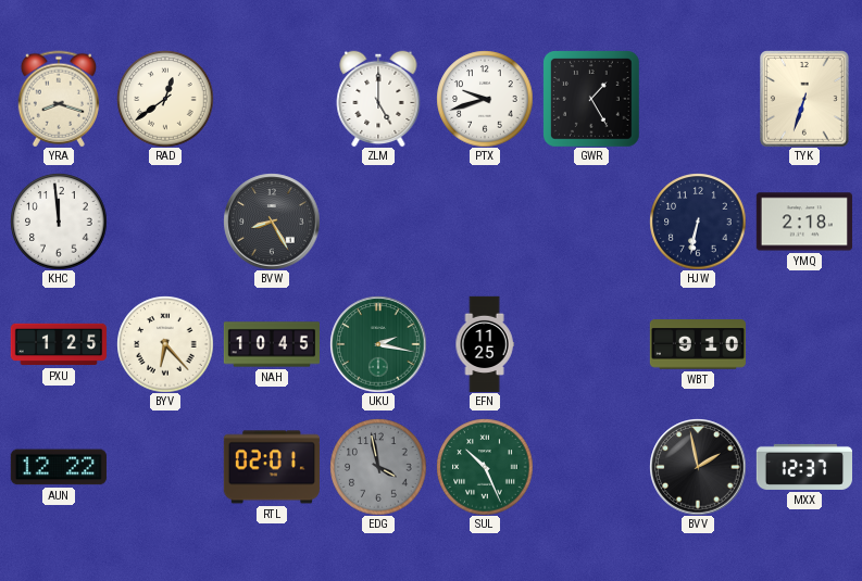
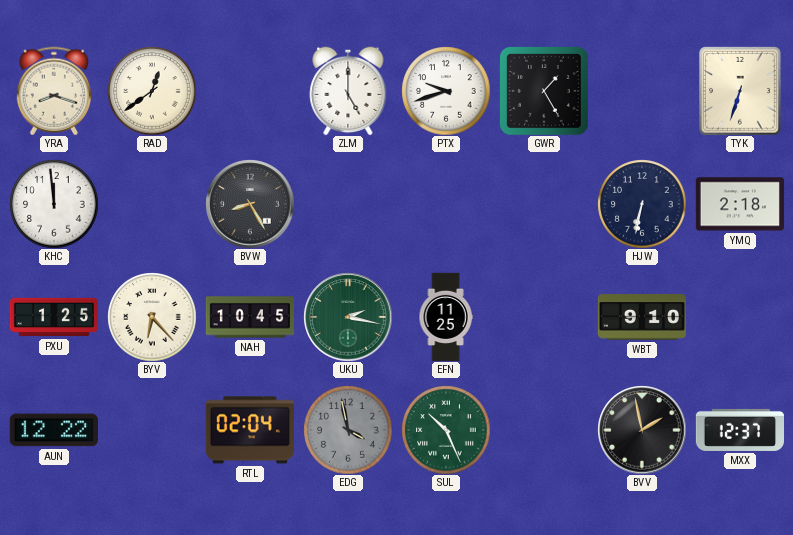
RTL: 02:01 -> 02:04 (250, 430)
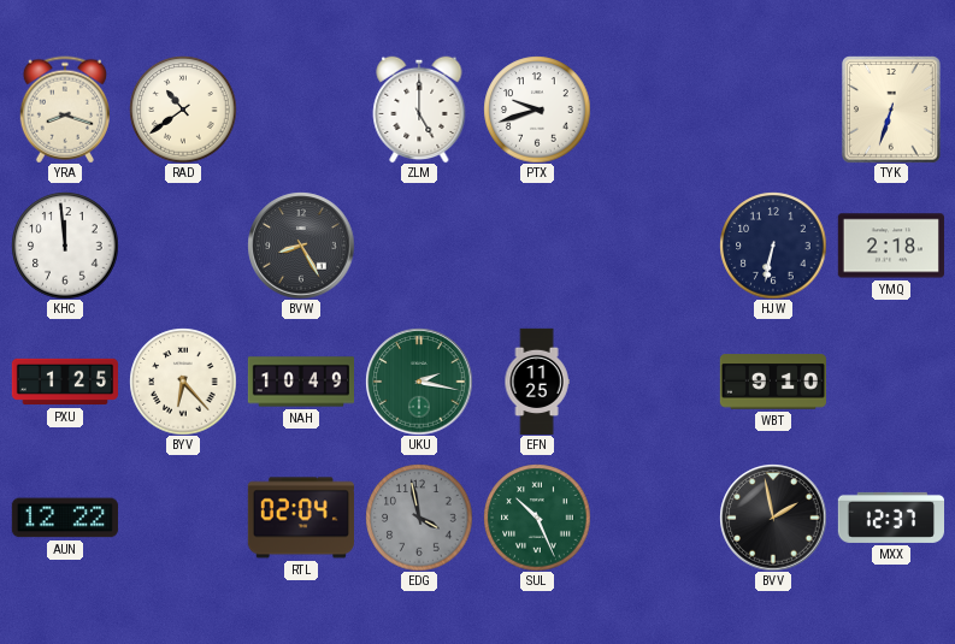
RAD: 12:39 -> 10:39 (183, 110)
GWR: 1:25 -> none (544, 91)
NAH: 10:45 -> 10:49 (300, 382)
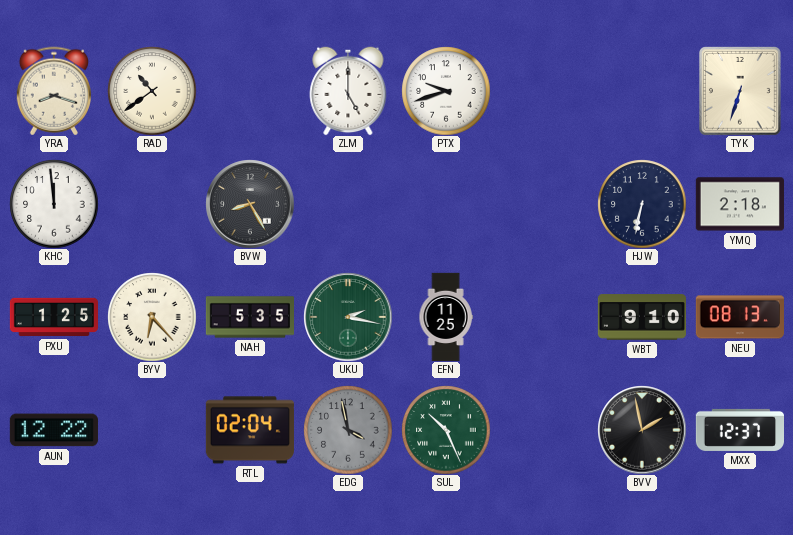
NAH: 10:49 -> 5:35 (249, 317)
NEU: none -> 08:13 (739, 317)
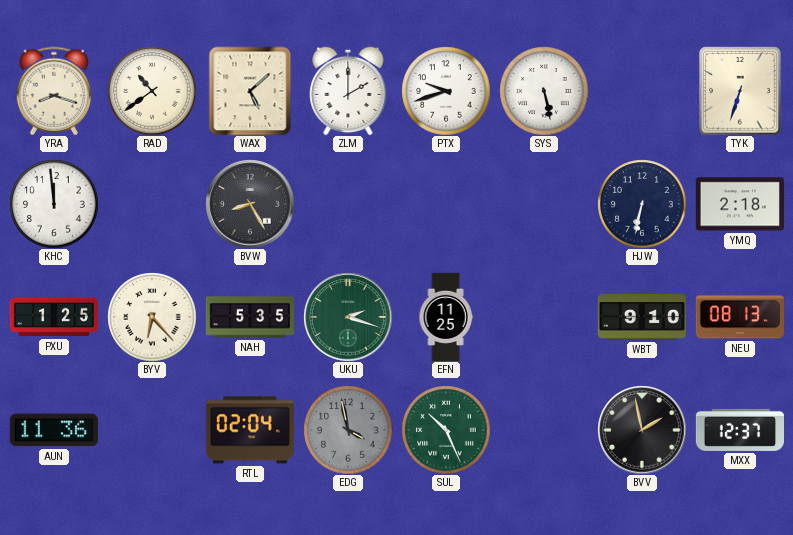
WAX: none -> 5:08 (250, 91)
ZLM: 5:00 -> 2:00 (348, 91)
SYS: none -> 5:28 (544, 91)
UKU: 2:17 -> 2:18 (348, 317)
AUN: 12:22 -> 11:36 (54, 430)
